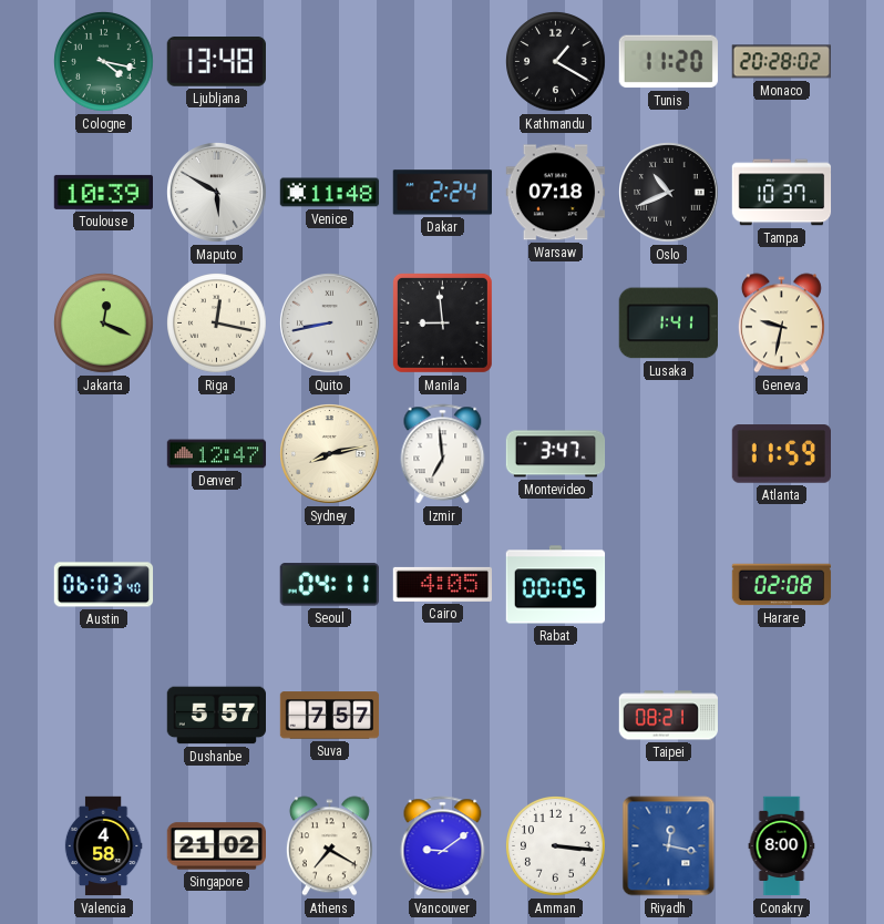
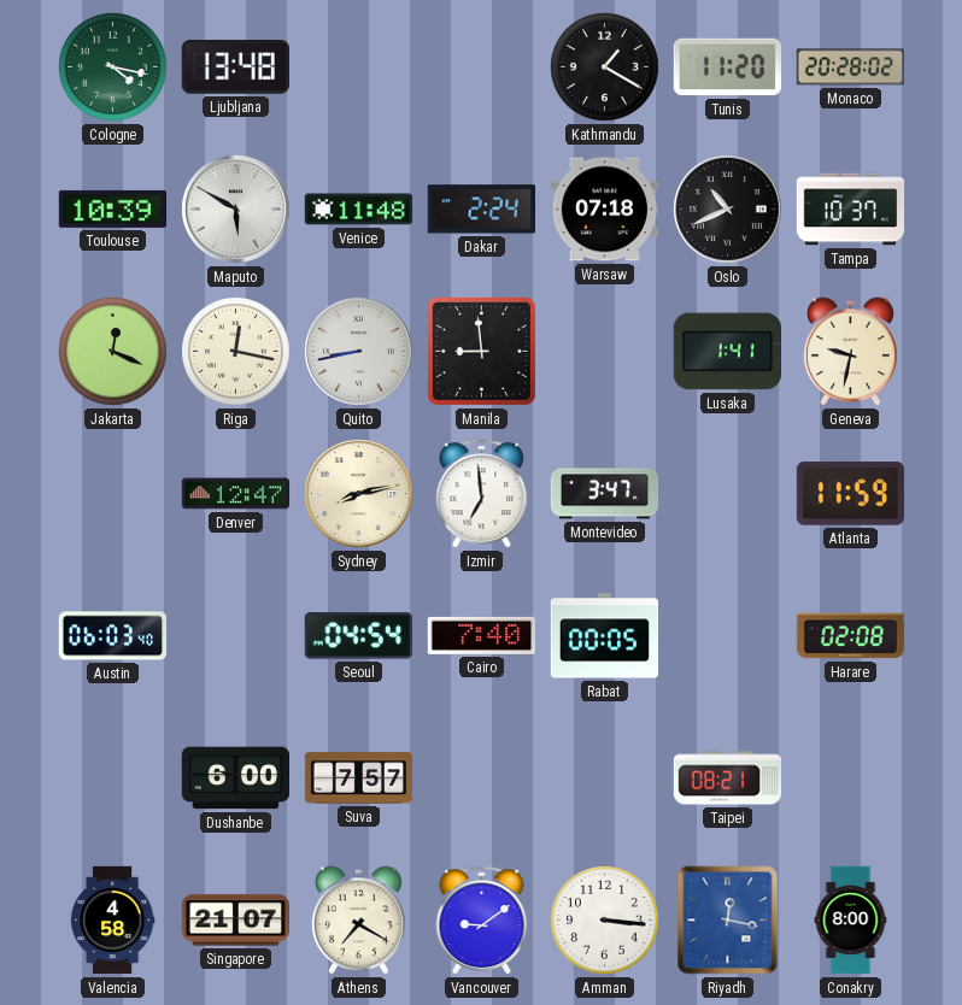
Seoul: 04:11 -> 04:54 (358, 636)
Cairo: 4:05 -> 7:40 (481, 635)
Dushanbe: 5:57 -> 6:00 (235, 778)
Singapore: 21:02 -> 21:07 (235, 921)
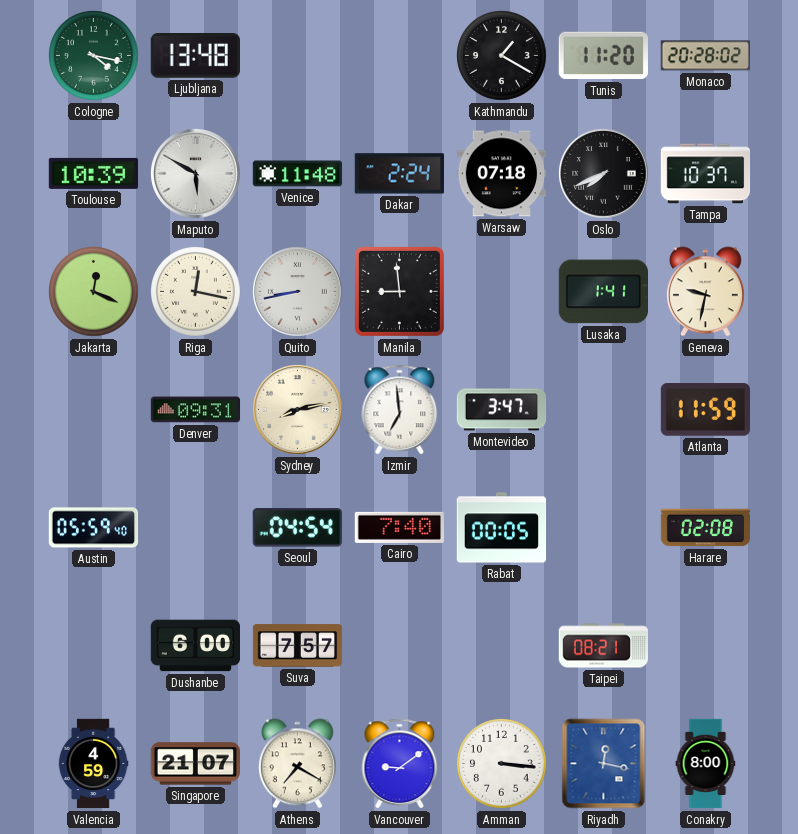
Oslo: 10:41 -> 7:41 (604, 174)
Denver: 12:47 -> 09:31 (196, 410)
Austin: 06:03 -> 05:59 (94, 528)
Valencia: 4:58 -> 4:59 (93, 764)
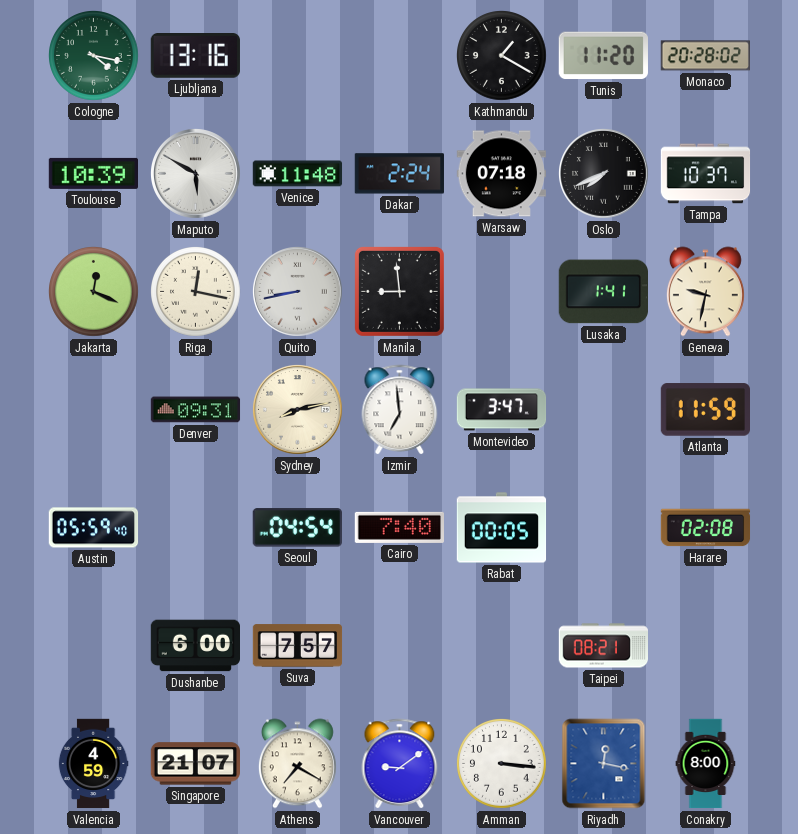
Ljubljana: 13:48 -> 13:16 (195, 56)
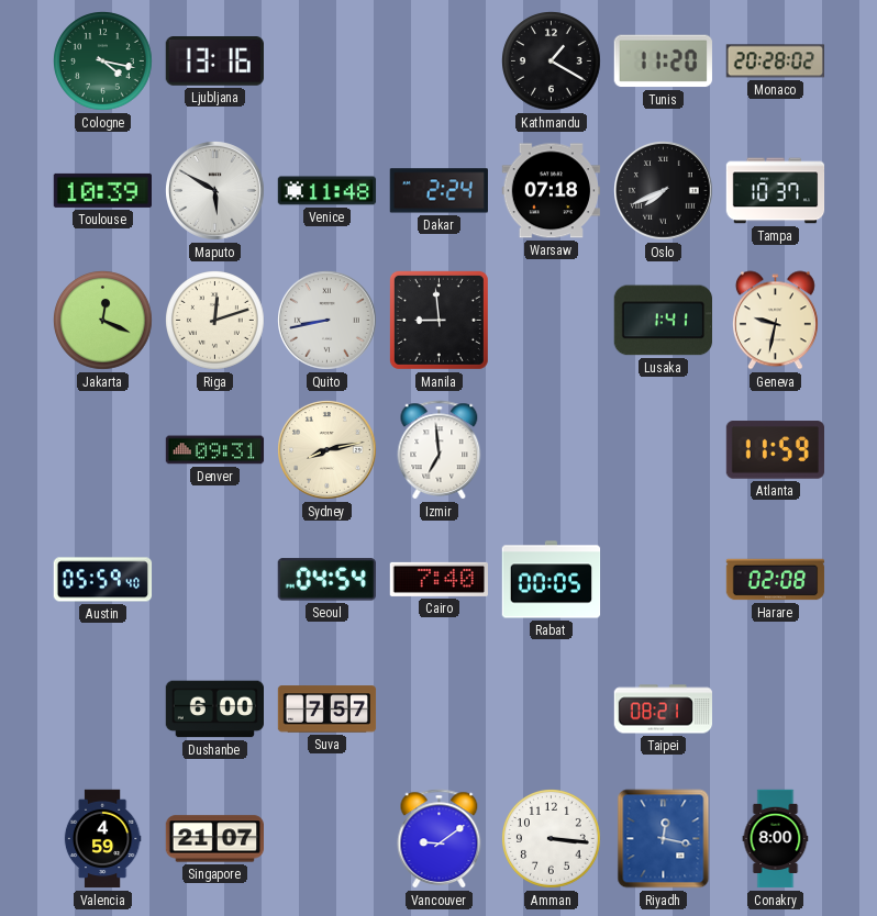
Riga: 12:17 -> 12:12 (215, 321)
Montevideo: 3:47 -> none (502, 410)
Athens: 7:20 -> none (297, 764)
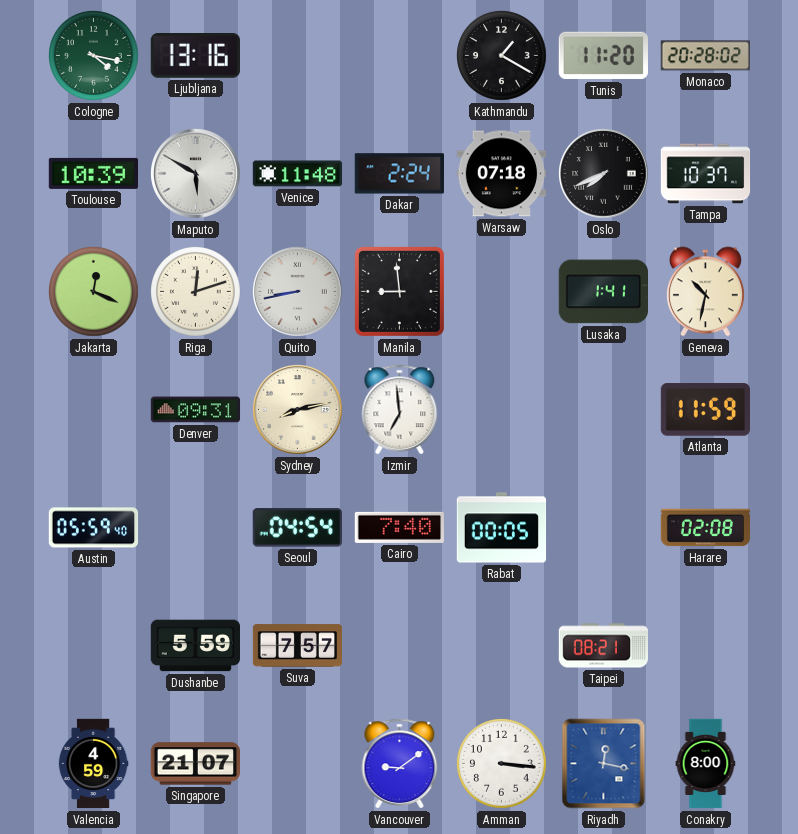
Geneva: 9:32 -> 10:32 (705, 292)
Dushanbe: 6:00 -> 5:59 (195, 646)
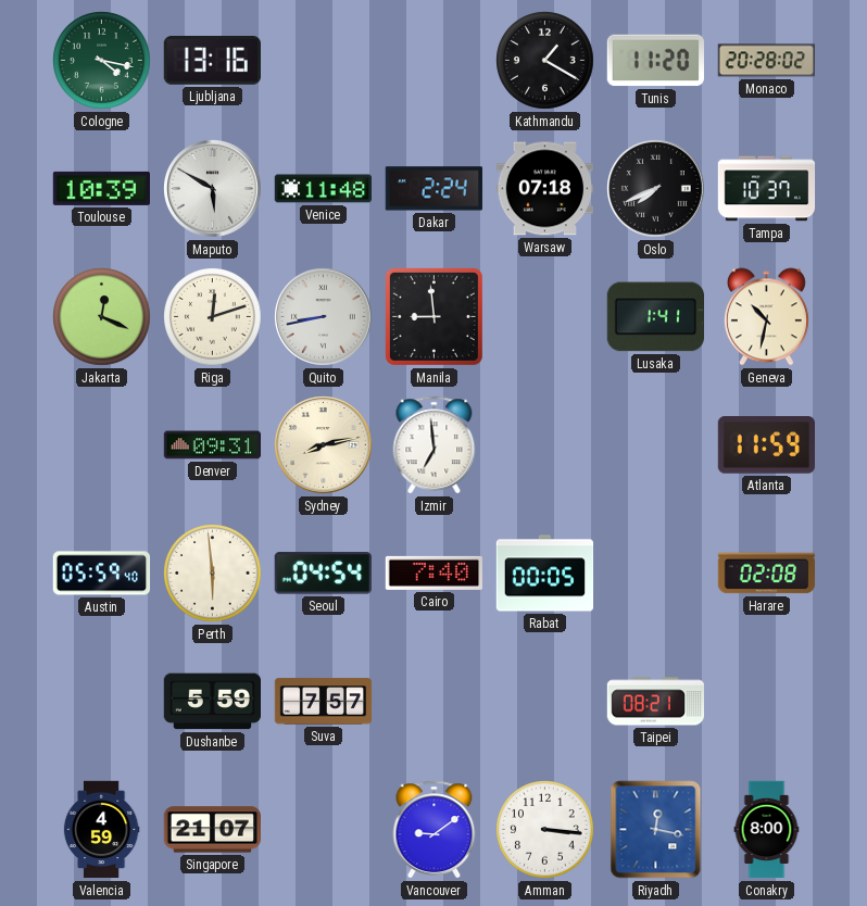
Perth: none -> 5:59 (213, 574)
